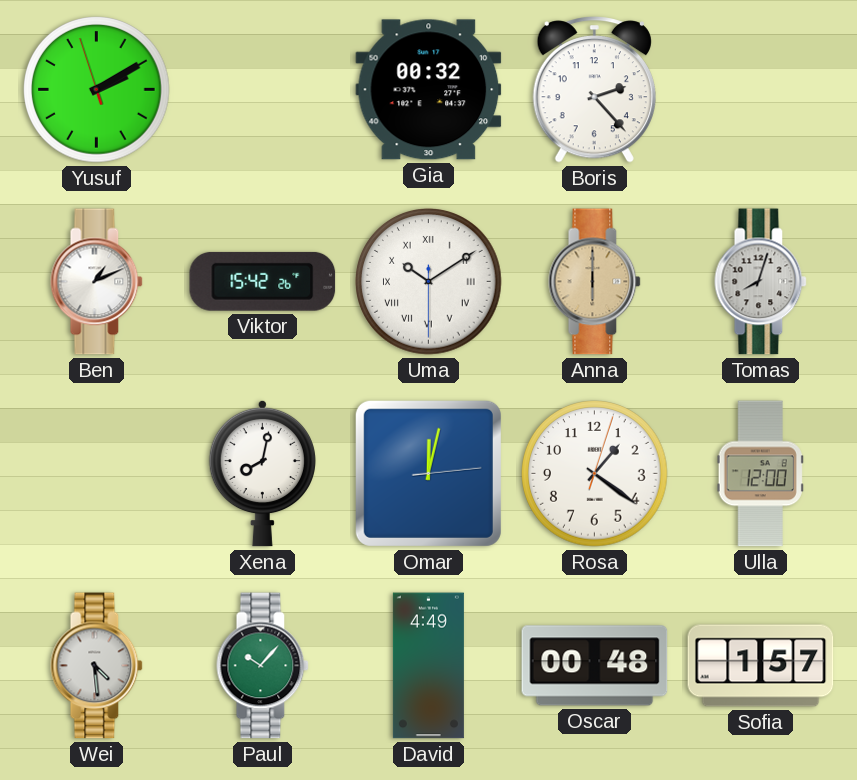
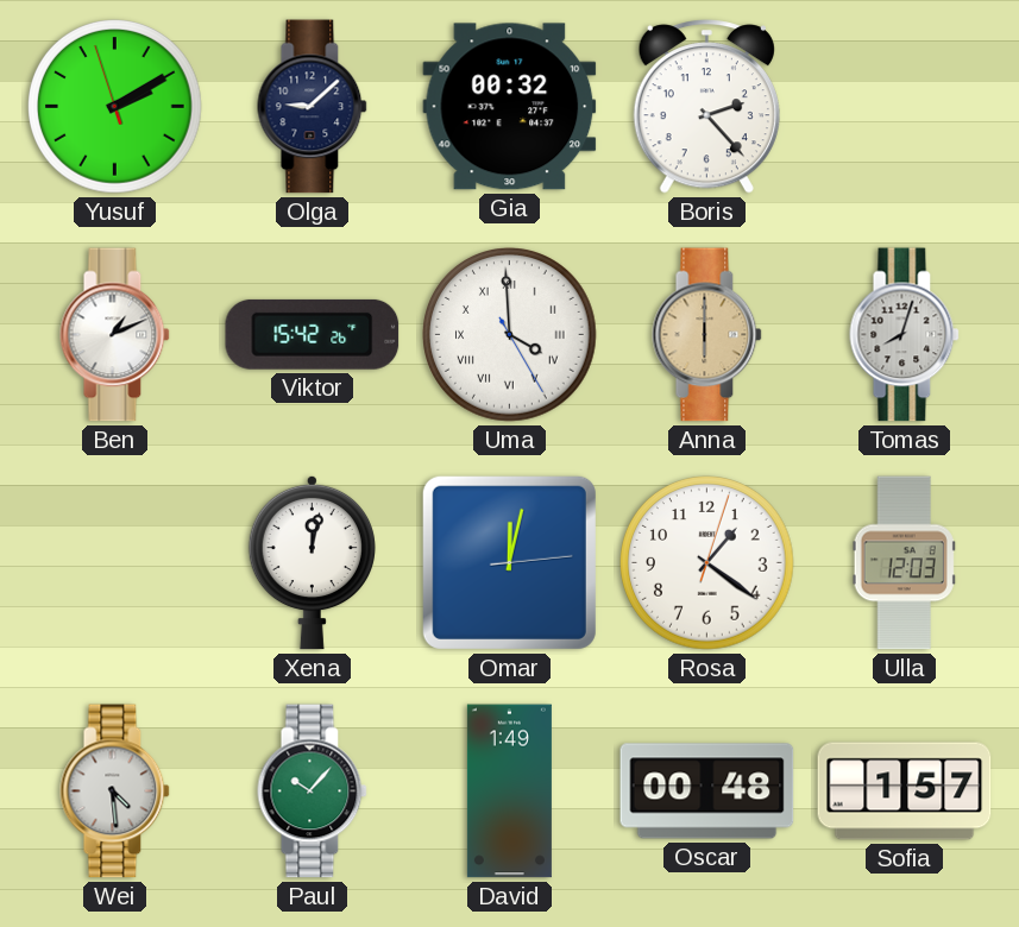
Olga: none -> 9:08 (313, 107)
Uma: 10:09 -> 3:59 (510, 335)
Xena: 8:02 -> 12:02 (312, 562)
Ulla: 12:00 -> 12:03 (904, 563)
David: 4:49 -> 1:49 (509, 792)
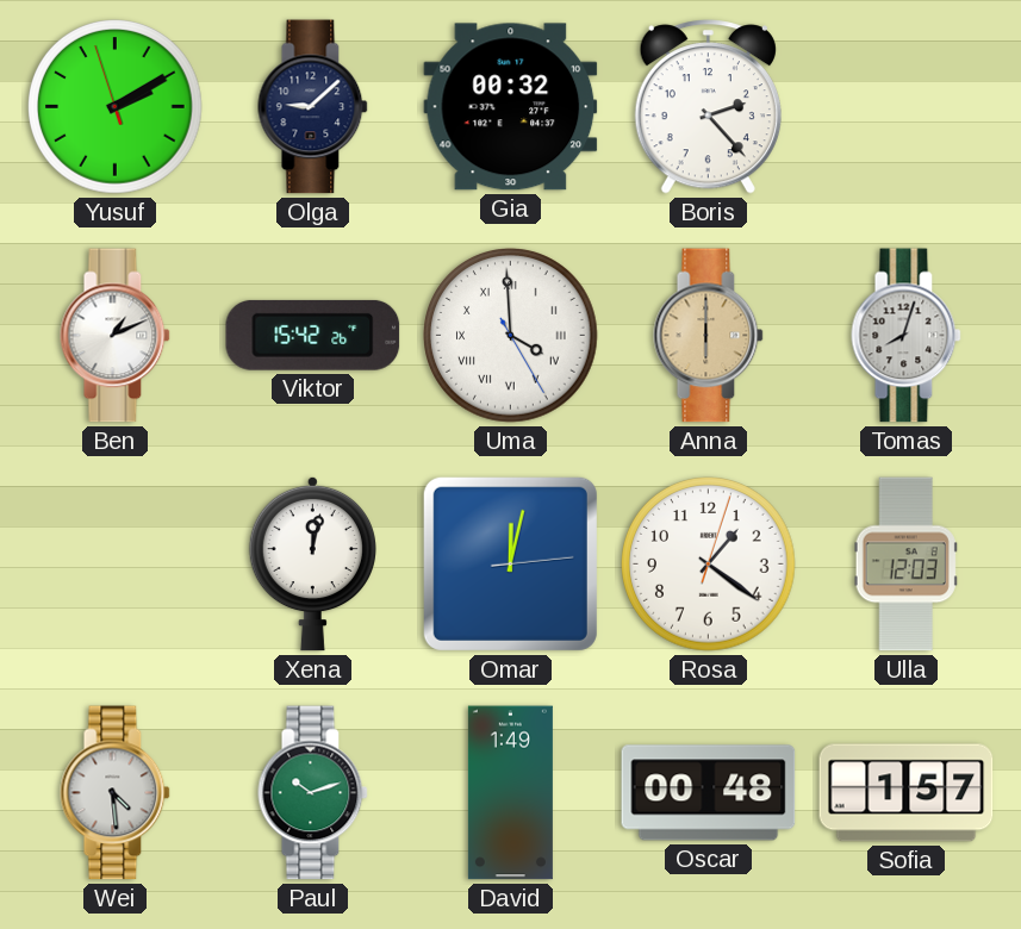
Paul: 10:07 -> 10:12 (313, 793)
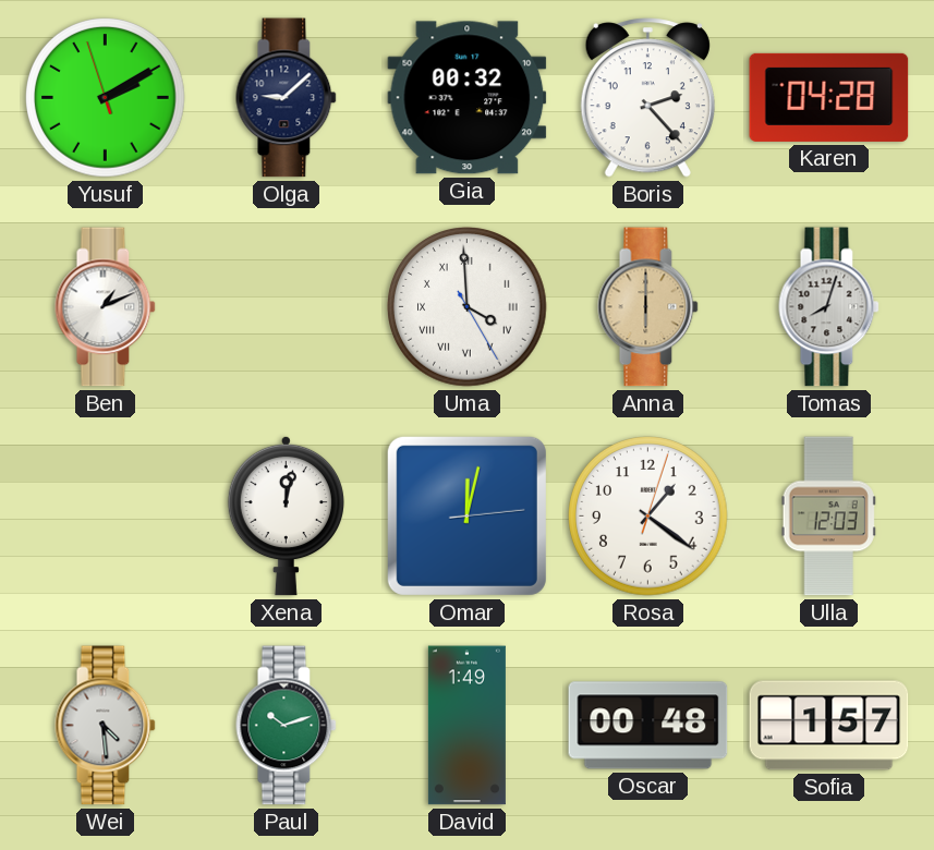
Karen: none -> 04:28 (829, 97)
Viktor: 15:42 -> none (313, 335)
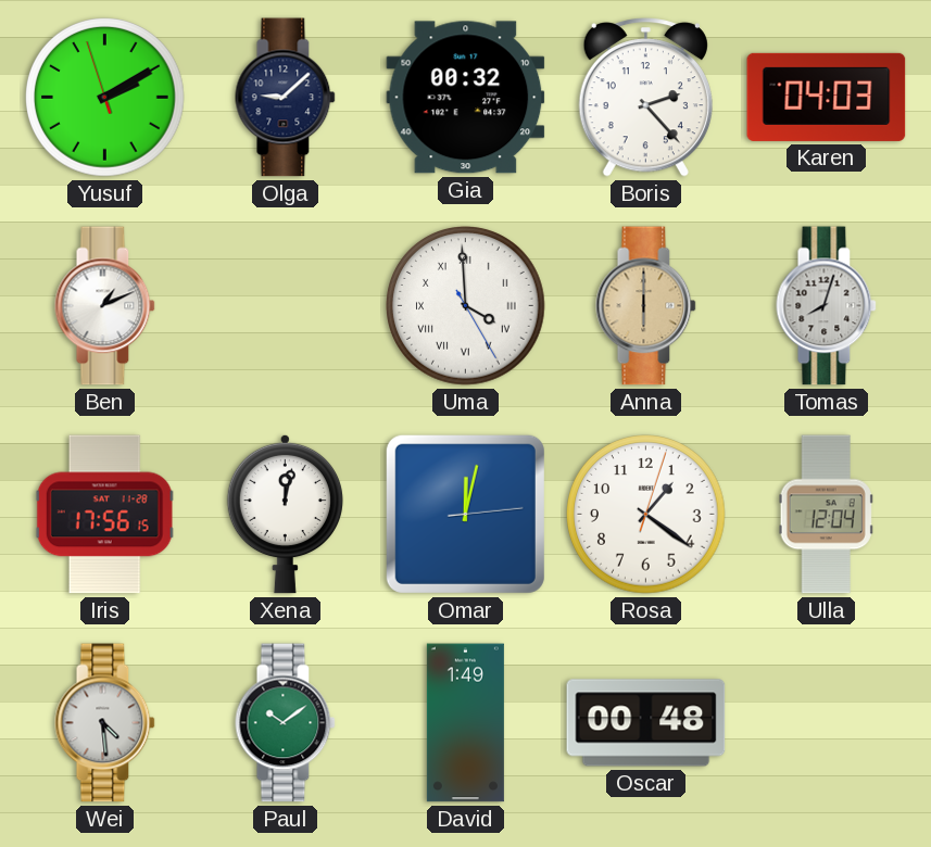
Karen: 04:28 -> 04:03 (827, 97)
Iris: none -> 17:56 (104, 515)
Ulla: 12:03 -> 12:04 (826, 515)
Paul: 10:12 -> 10:09 (286, 723)
Sofia: 1:57 -> none (829, 726)
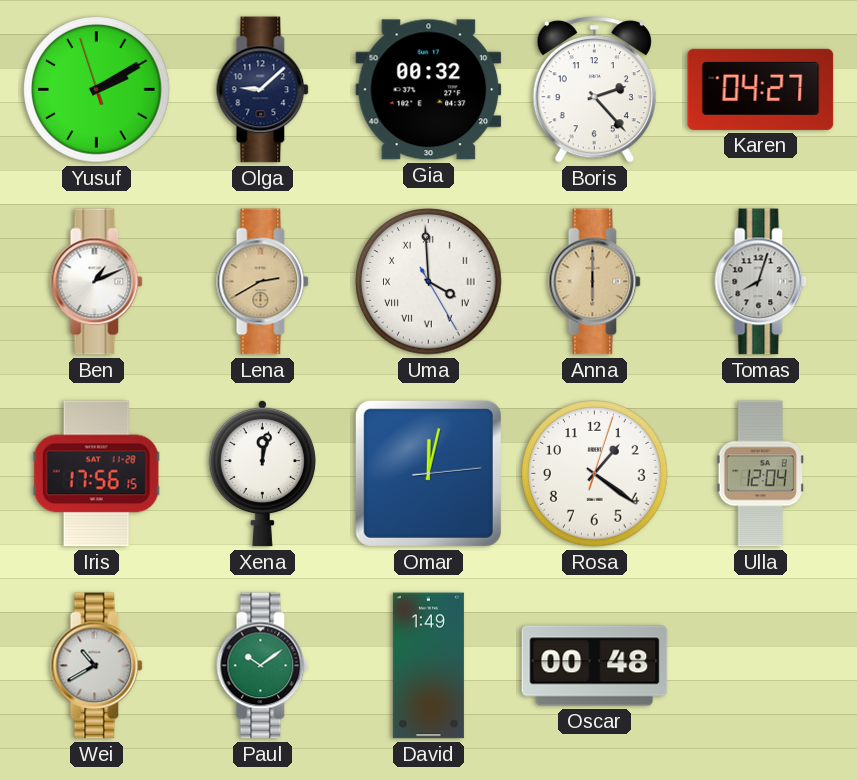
Karen: 04:03 -> 04:27 (761, 89)
Lena: none -> 2:40 (263, 282)
Wei: 4:29 -> 10:40 (97, 666)
